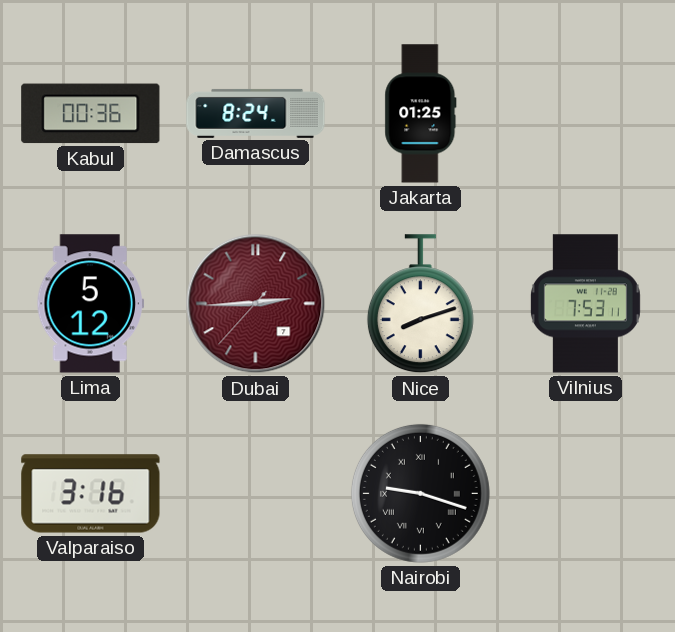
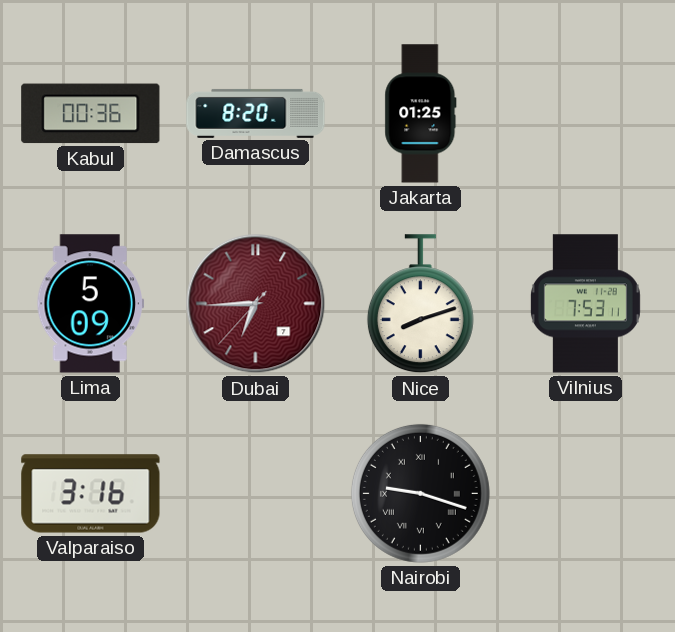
Damascus: 8:24 -> 8:20 (256, 113)
Lima: 5:12 -> 5:09 (91, 304)
Dubai: 2:44 -> 6:44 (256, 304)
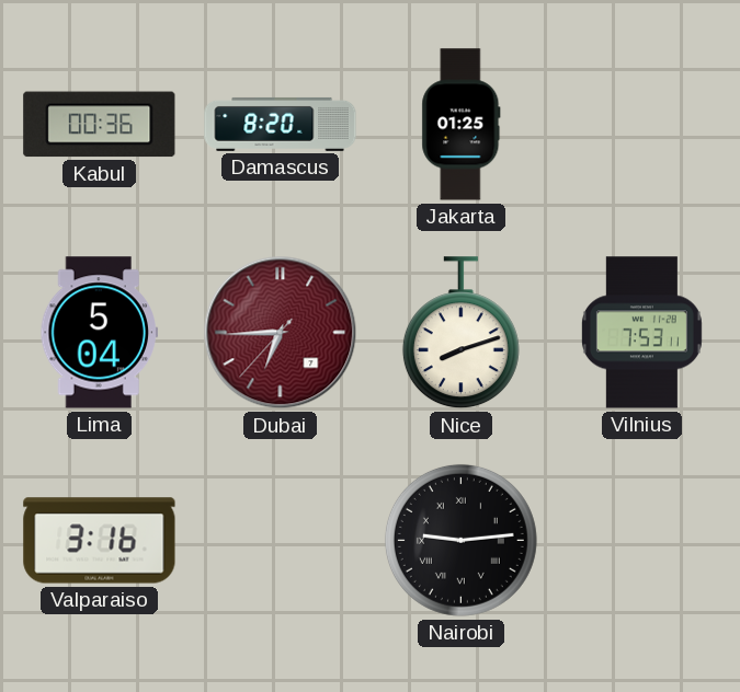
Lima: 5:09 -> 5:04 (100, 333)
Nairobi: 9:18 -> 9:14 (460, 540)
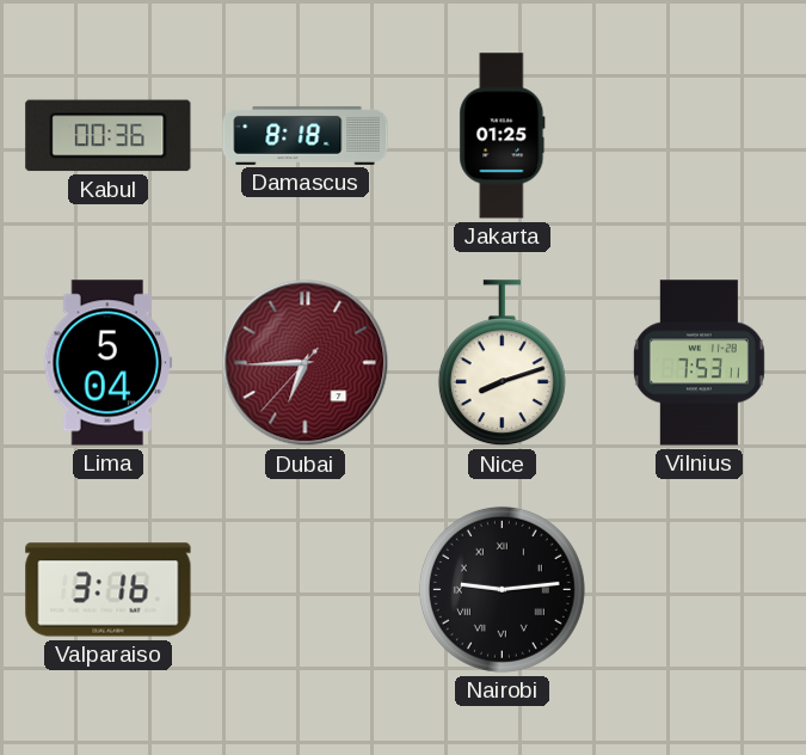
Damascus: 8:20 -> 8:18 (306, 135)
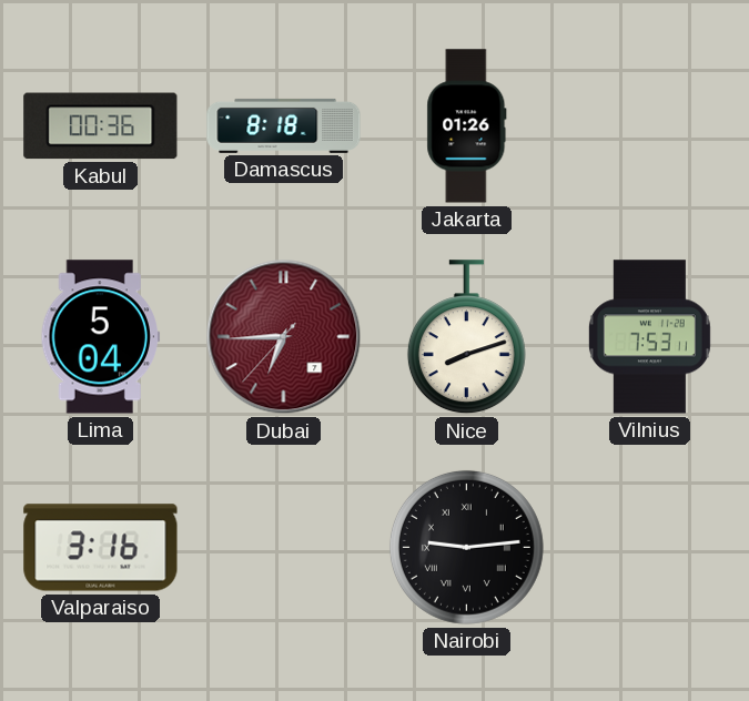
Jakarta: 01:25 -> 01:26 (467, 126)
